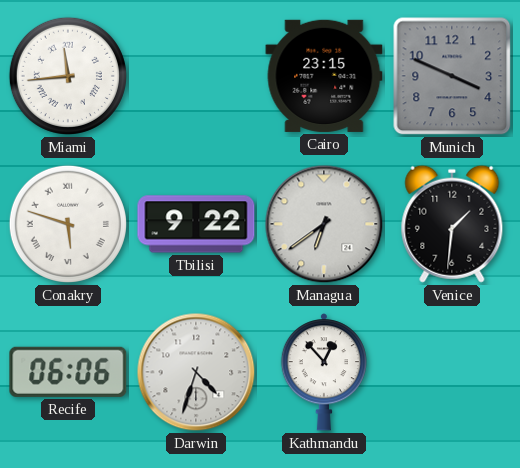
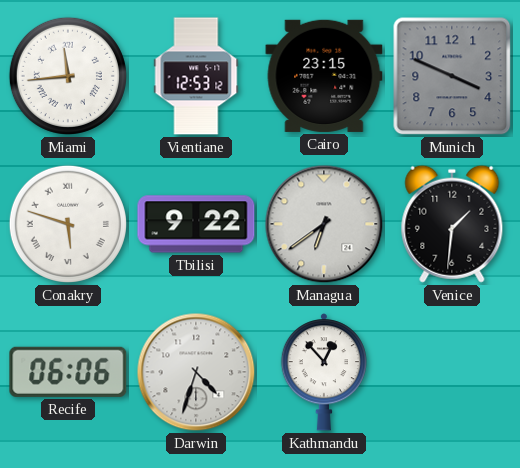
Vientiane: none -> 12:53 (196, 76)
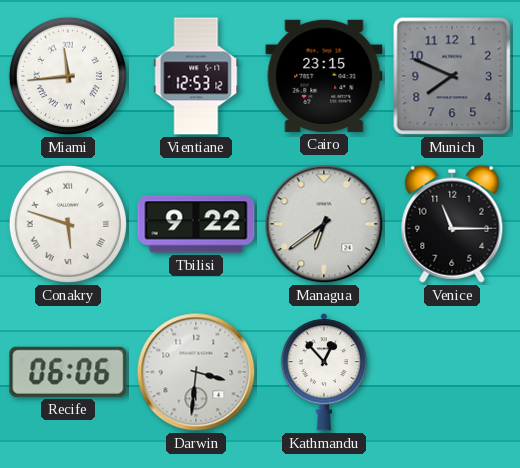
Munich: 3:49 -> 7:49 (452, 76)
Venice: 1:31 -> 11:15 (452, 224)
Darwin: 4:33 -> 3:31 (196, 372)
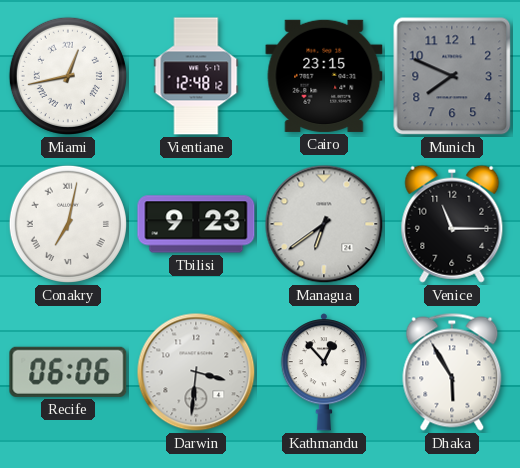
Miami: 11:44 -> 12:43 (68, 76)
Vientiane: 12:53 -> 12:48 (196, 76)
Conakry: 5:48 -> 7:02 (68, 224)
Tbilisi: 9:22 -> 9:23 (196, 224)
Dhaka: none -> 5:55 (452, 372)
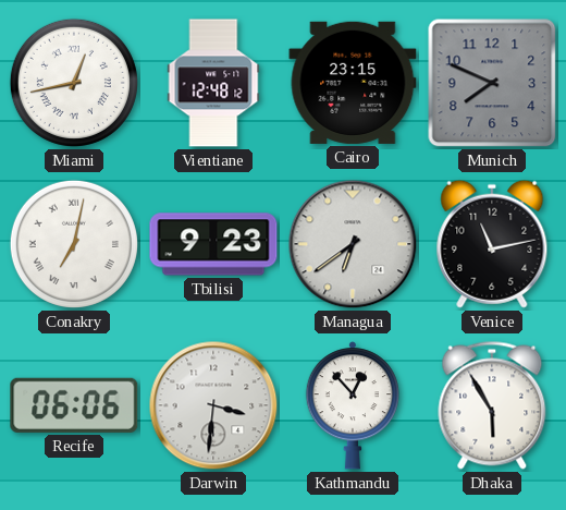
Venice: 11:15 -> 11:13 (492, 244)
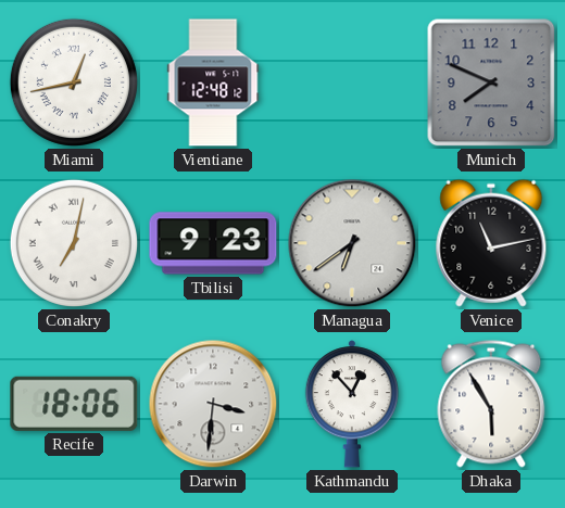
Cairo: 23:15 -> none (353, 83)
Recife: 06:06 -> 18:06 (74, 404)
